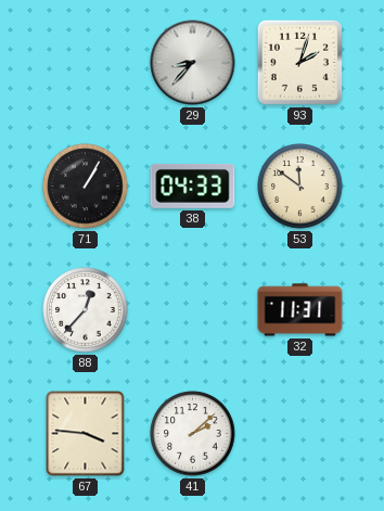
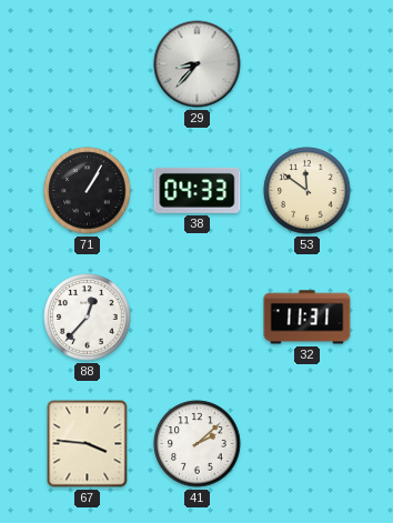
93: 2:03 -> none (299, 62)
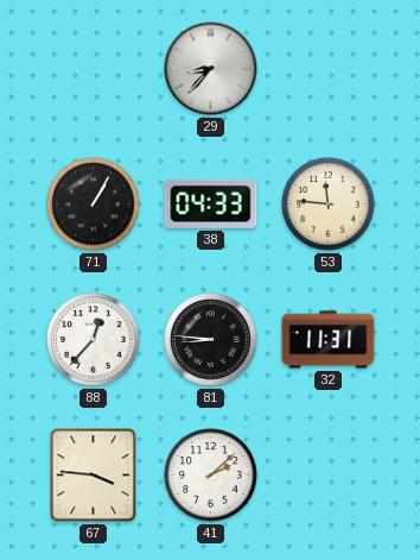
53: 11:51 -> 11:46 (329, 205)
81: none -> 8:46 (211, 340)
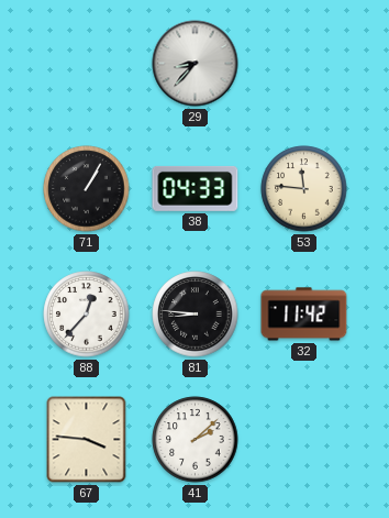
32: 11:31 -> 11:42 (304, 315)
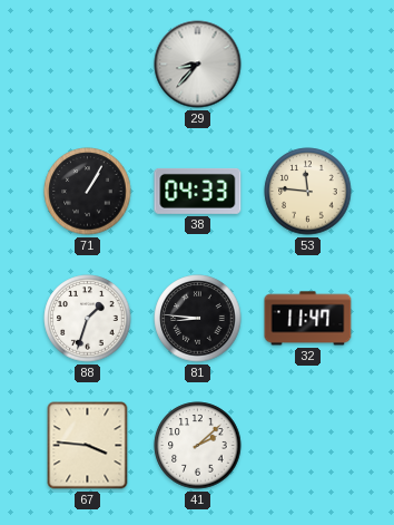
88: 12:37 -> 1:33 (88, 319)
32: 11:42 -> 11:47 (308, 319)
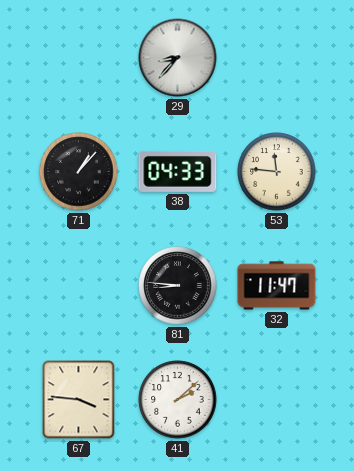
71: 1:05 -> 1:07 (79, 172)
88: 1:33 -> none (88, 319)
